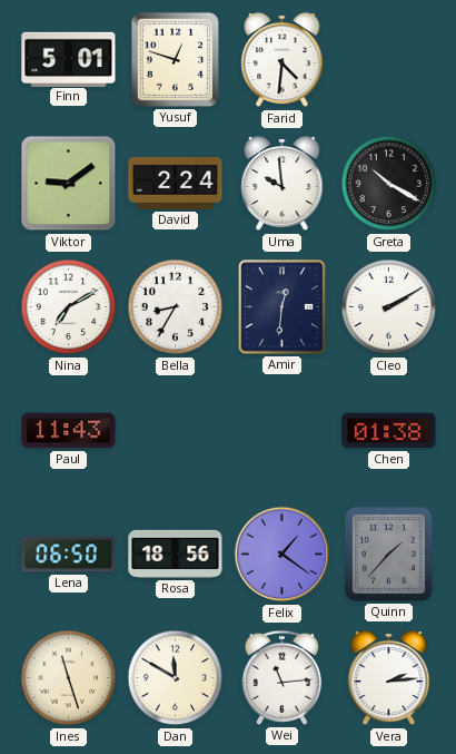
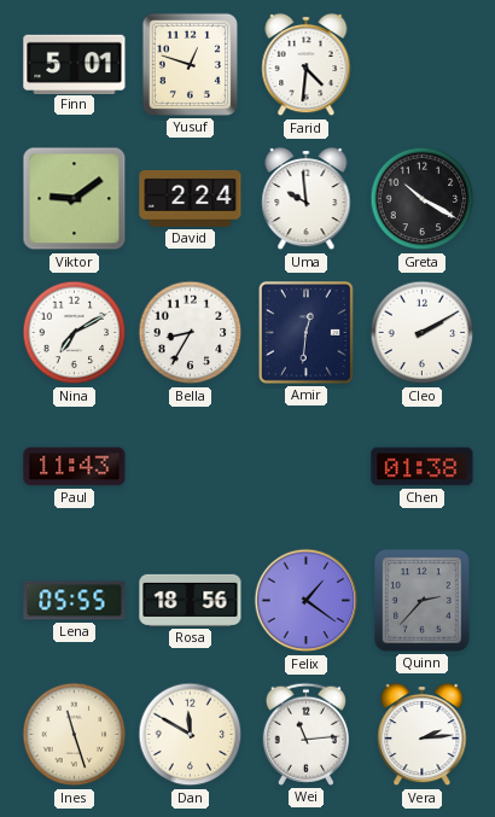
Lena: 06:50 -> 05:55 (75, 601)
Quinn: 1:37 -> 2:37 (423, 601)
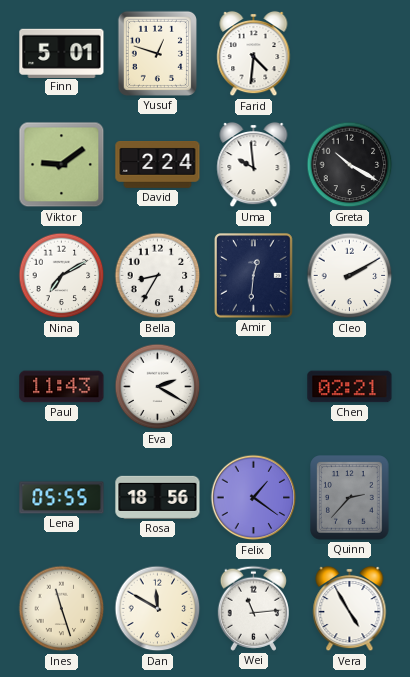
Eva: none -> 2:20 (158, 387)
Chen: 01:38 -> 02:21 (350, 387)
Vera: 2:14 -> 4:55 (350, 609)
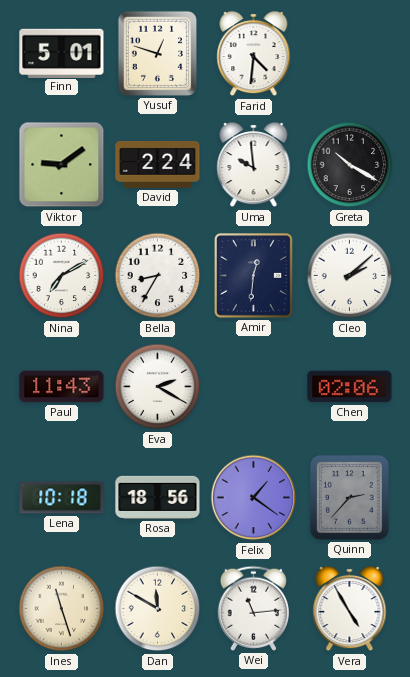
Cleo: 2:10 -> 2:08 (350, 276)
Chen: 02:21 -> 02:06 (350, 387)
Lena: 05:55 -> 10:18 (62, 498)
